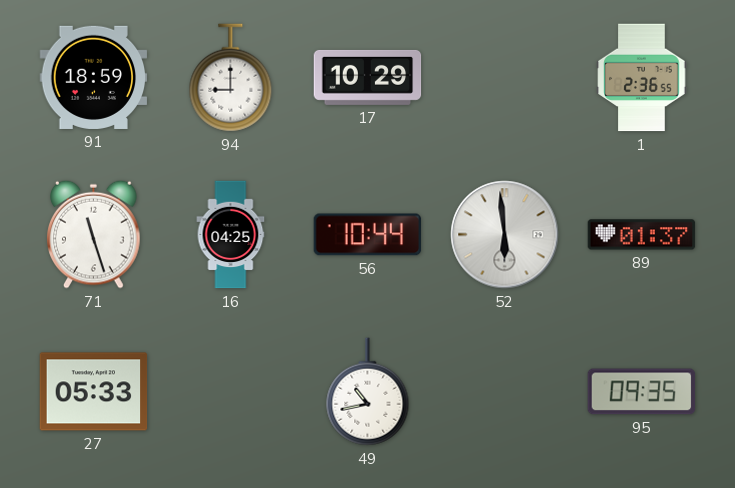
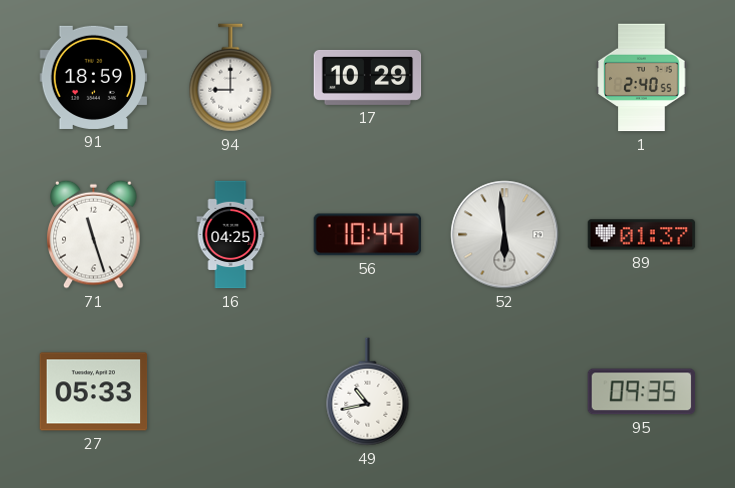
1: 2:36 -> 2:40 (642, 78)
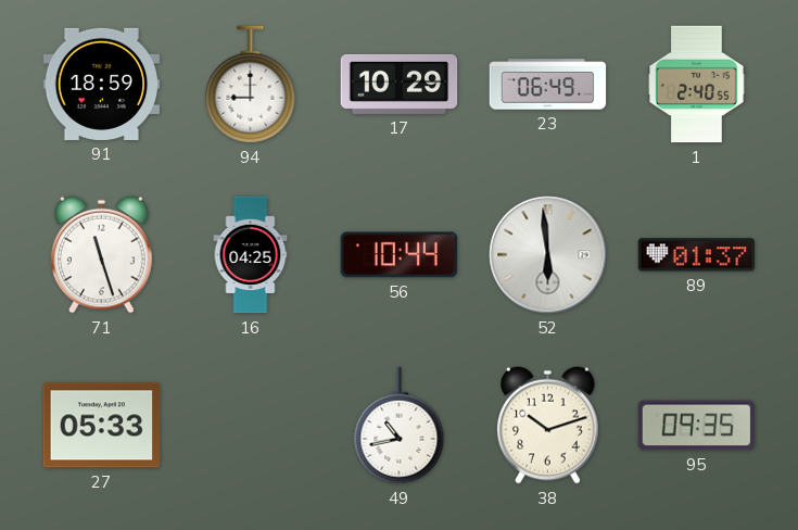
23: none -> 06:49 (548, 85)
38: none -> 10:12 (548, 425)
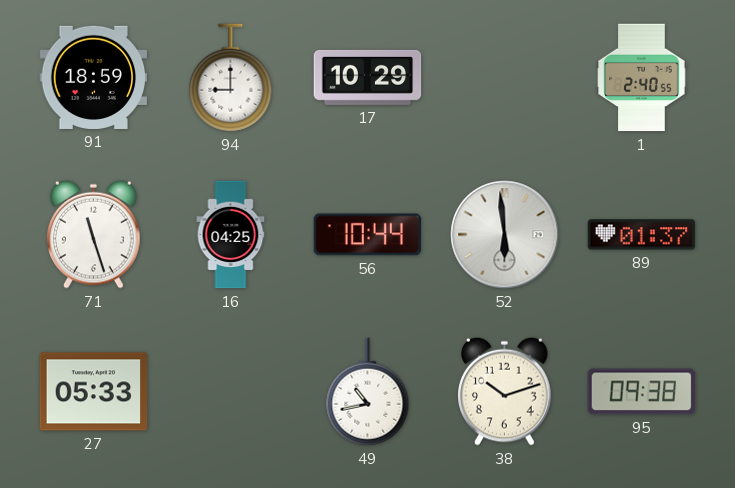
23: 06:49 -> none (548, 85)
95: 09:35 -> 09:38 (642, 392)
